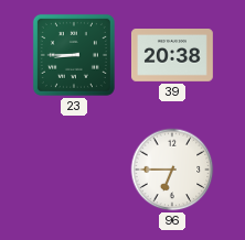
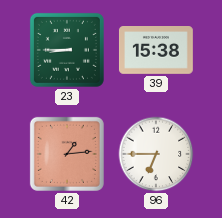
39: 20:38 -> 15:38 (156, 51)
42: none -> 1:14 (67, 154)
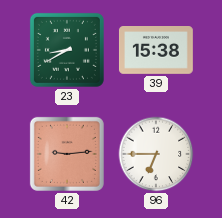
23: 8:45 -> 8:40 (67, 50)
42: 1:14 -> 9:14 (67, 154)
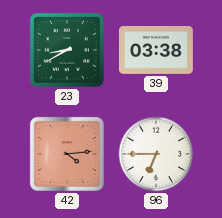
39: 15:38 -> 03:38 (156, 51)
42: 9:14 -> 4:14 (67, 154)
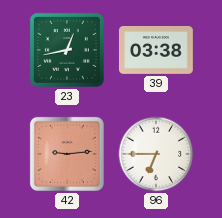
23: 8:40 -> 12:43 (67, 50)
42: 4:14 -> 9:14 (67, 154)
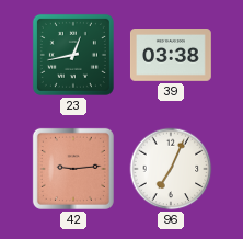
96: 6:45 -> 7:04 (171, 169)
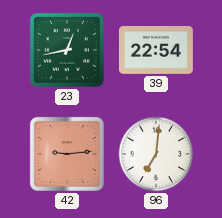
39: 03:38 -> 22:54 (156, 51)
96: 7:04 -> 7:01 (156, 154)
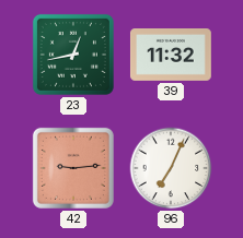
39: 22:54 -> 11:32 (171, 56)
96: 7:01 -> 7:04 (171, 168)
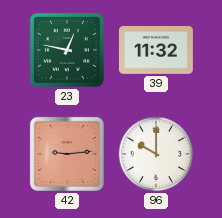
23: 12:43 -> 12:47 (67, 50)
96: 7:04 -> 10:00 (156, 154)
